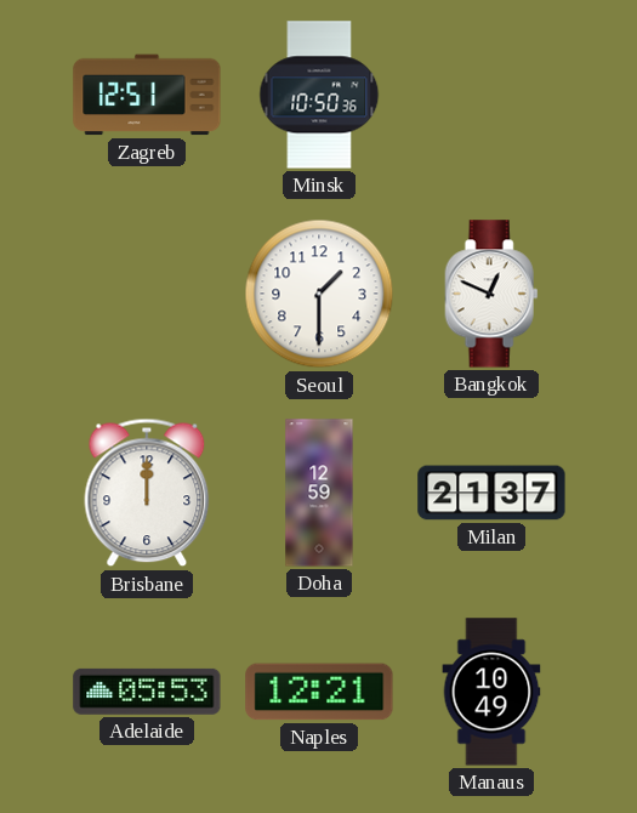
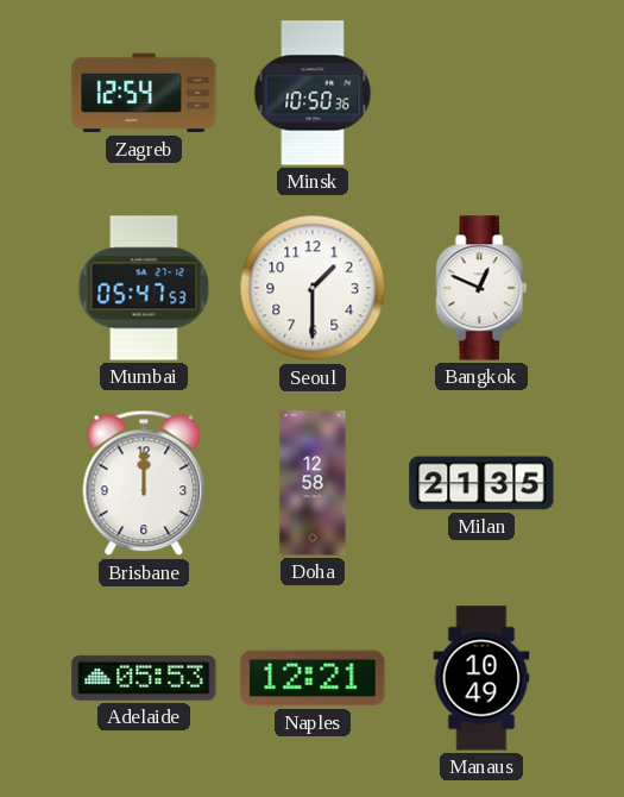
Zagreb: 12:51 -> 12:54 (144, 93)
Mumbai: none -> 05:47 (144, 288)
Doha: 12:59 -> 12:58 (313, 483)
Milan: 21:37 -> 21:35 (481, 483)
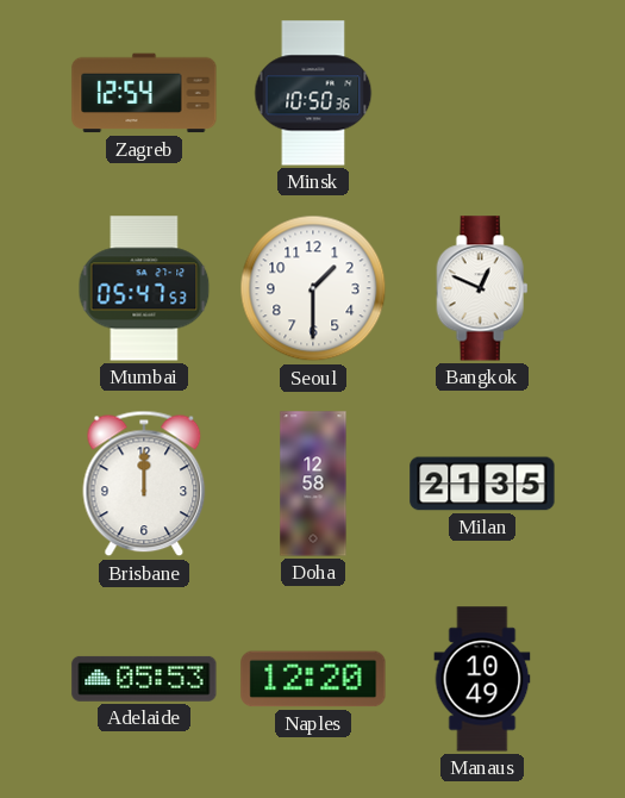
Naples: 12:21 -> 12:20 (313, 679)
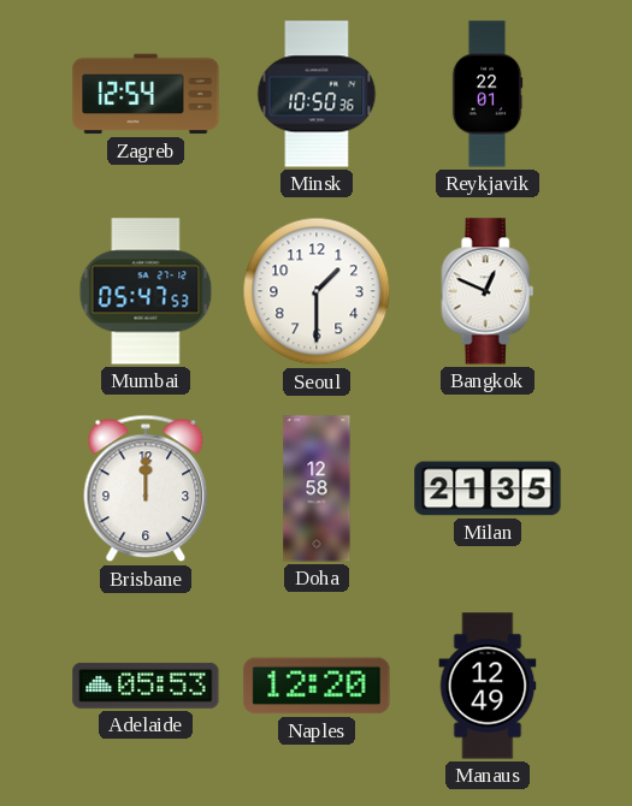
Reykjavik: none -> 22:01 (488, 94)
Manaus: 10:49 -> 12:49 (488, 686)
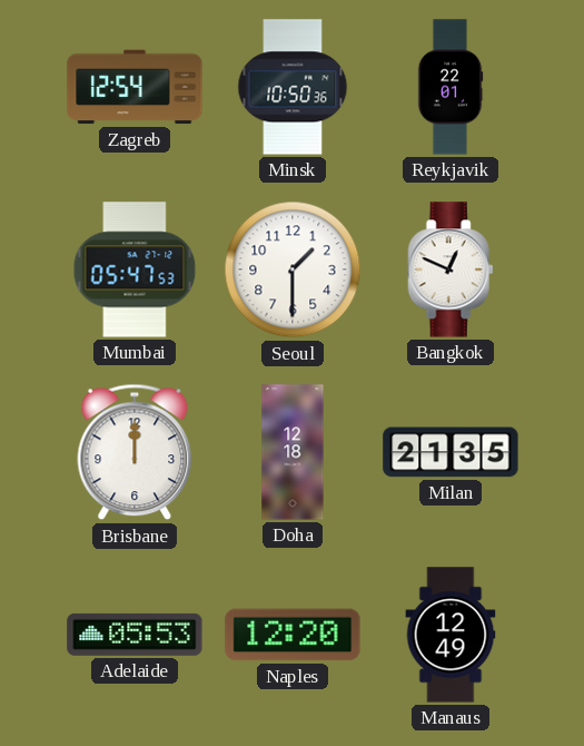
Doha: 12:58 -> 12:18 (293, 452)
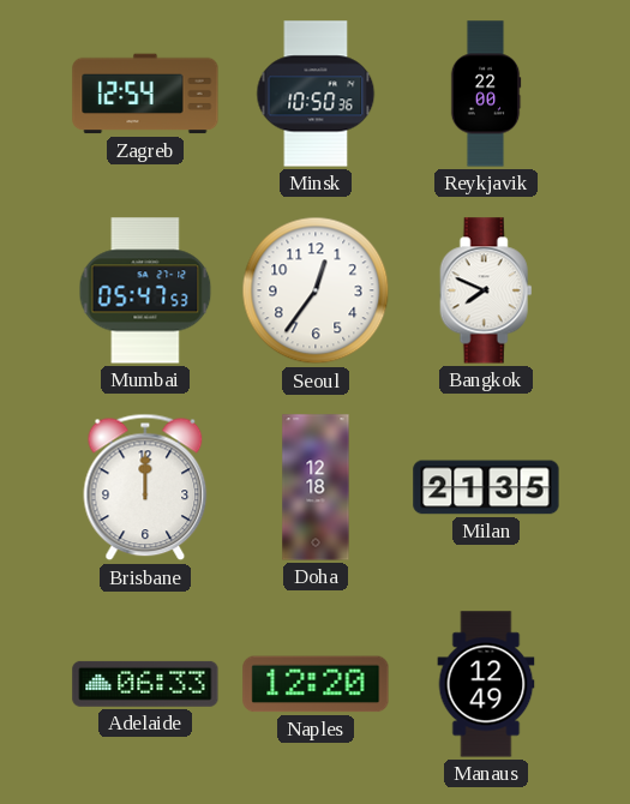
Reykjavik: 22:01 -> 22:00 (486, 94)
Seoul: 1:30 -> 12:36 (316, 290)
Bangkok: 12:49 -> 7:49 (486, 290)
Adelaide: 05:53 -> 06:33 (145, 684)
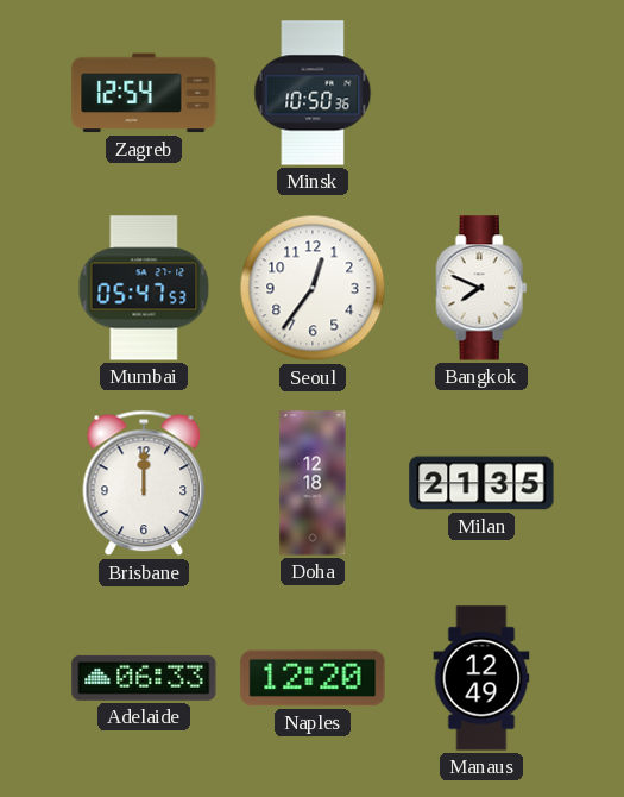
Reykjavik: 22:00 -> none (486, 94)
